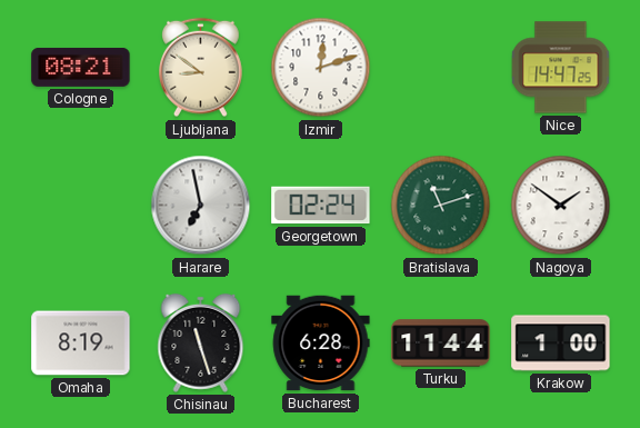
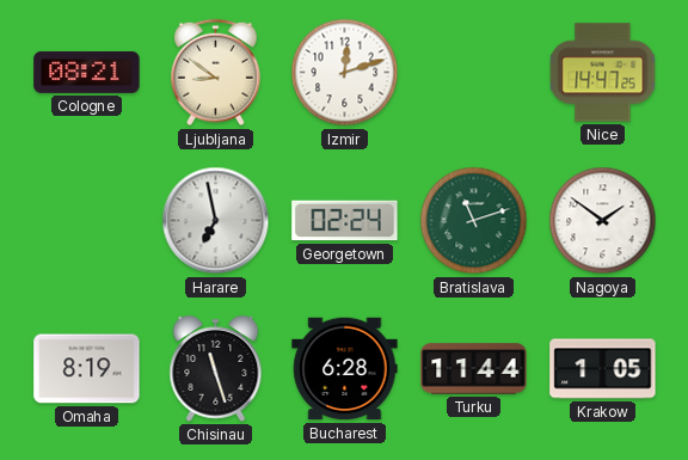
Krakow: 1:00 -> 1:05 (603, 369)
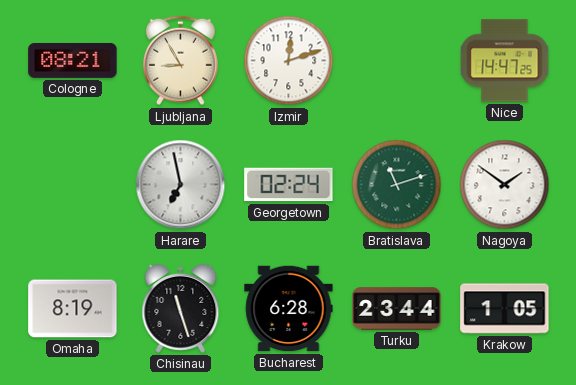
Ljubljana: 8:51 -> 8:55 (181, 61)
Turku: 11:44 -> 23:44 (397, 309)
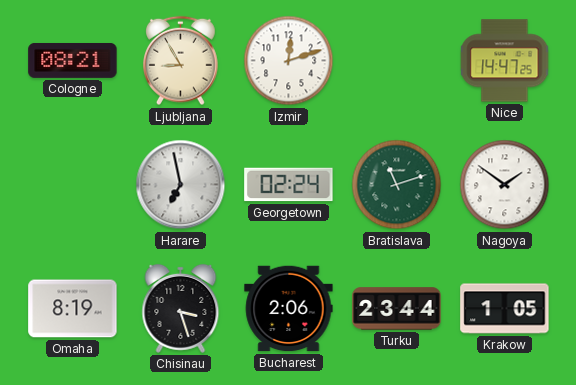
Chisinau: 11:27 -> 3:27 (181, 308)
Bucharest: 6:28 -> 2:06 (289, 309)
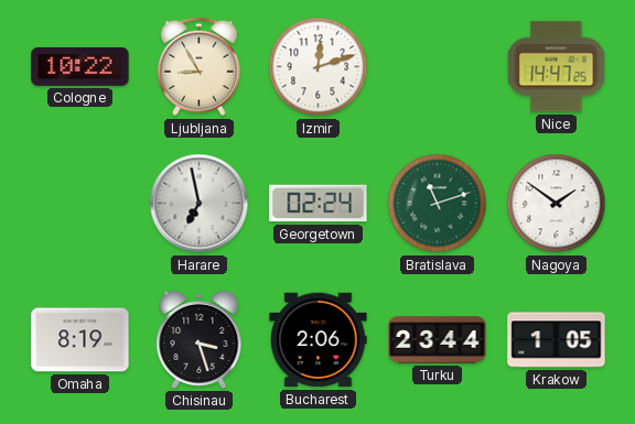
Cologne: 08:21 -> 10:22 (80, 66)
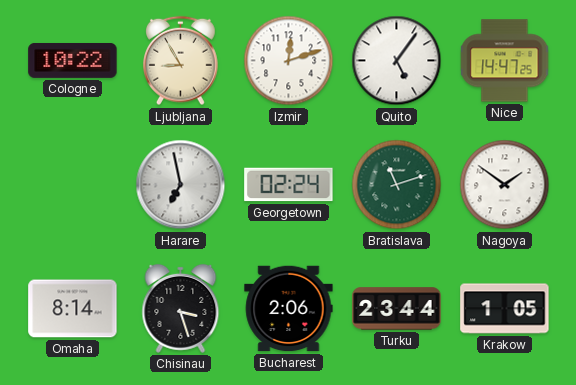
Quito: none -> 5:06 (397, 61)
Omaha: 8:19 -> 8:14 (73, 309)
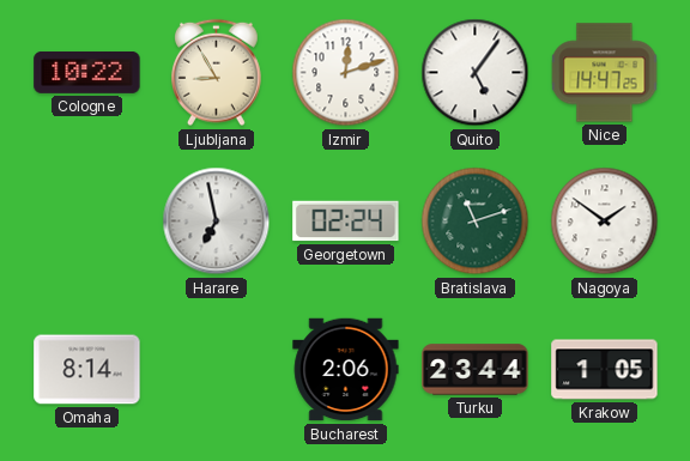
Chisinau: 3:27 -> none (181, 308)
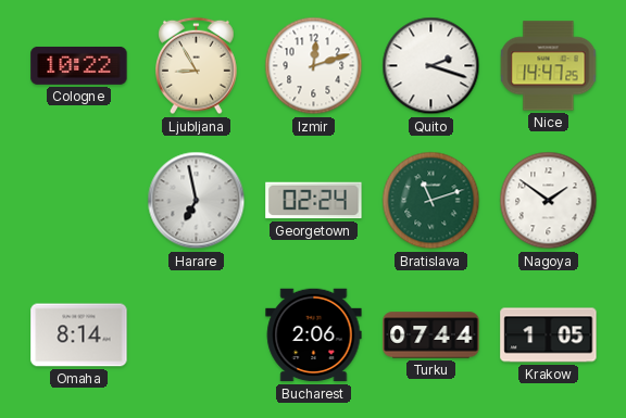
Quito: 5:06 -> 2:18 (431, 66)
Turku: 23:44 -> 07:44 (431, 335)
